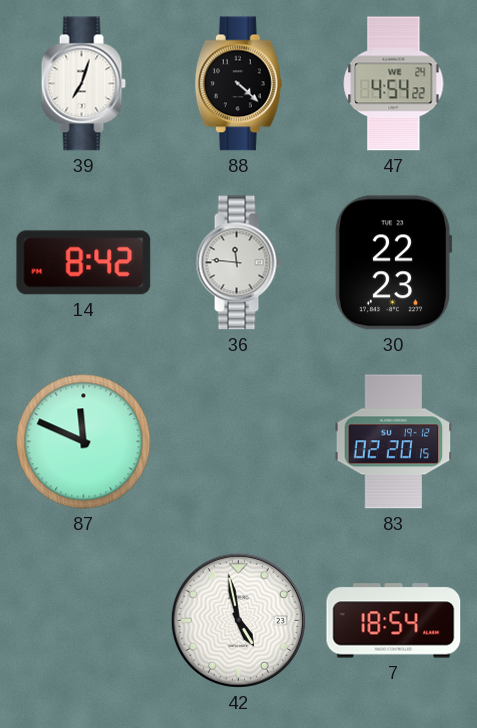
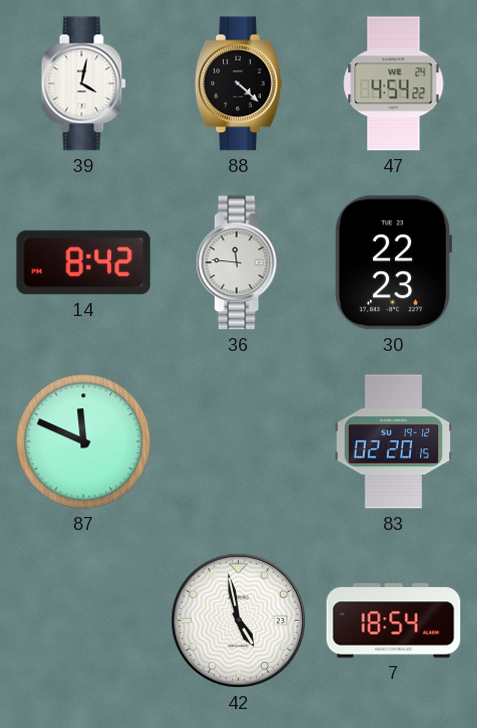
39: 7:03 -> 4:02 (83, 84)
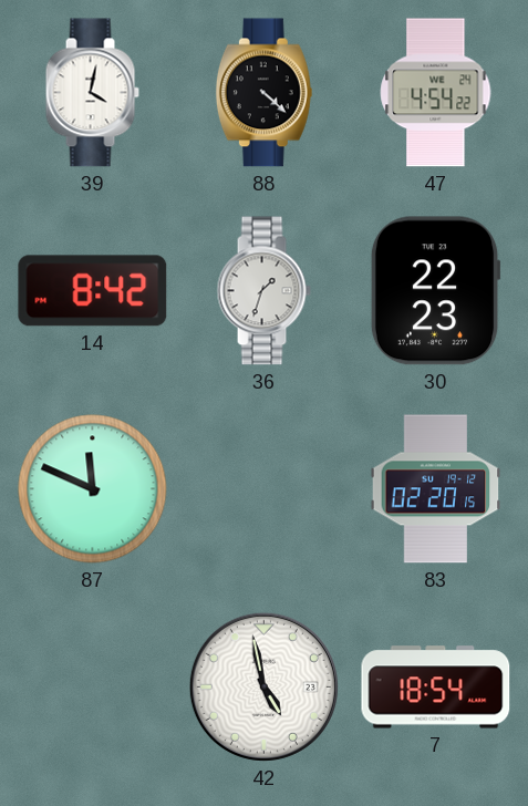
36: 11:46 -> 1:33 (263, 291)
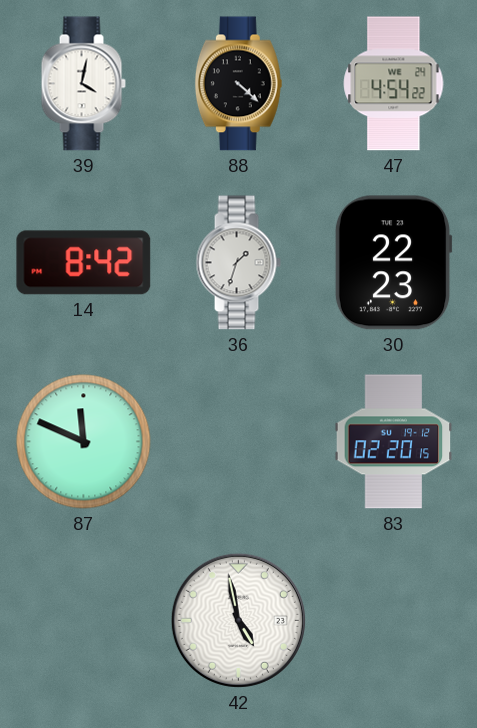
7: 18:54 -> none (436, 688)
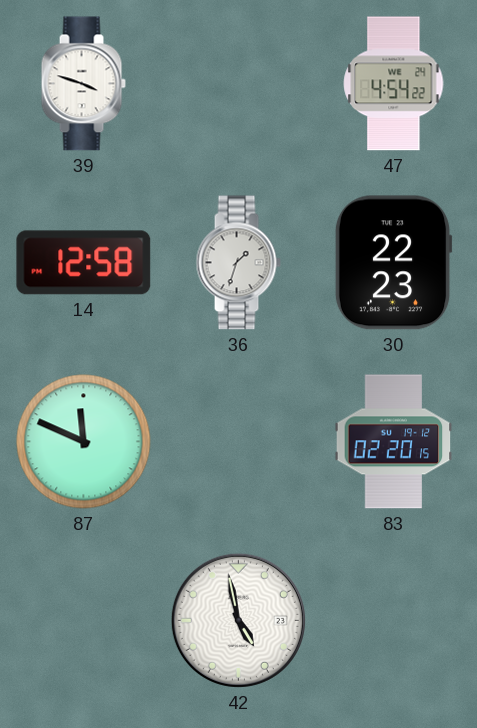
39: 4:02 -> 3:48 (83, 84)
88: 4:22 -> none (238, 84)
14: 8:42 -> 12:58 (84, 263)
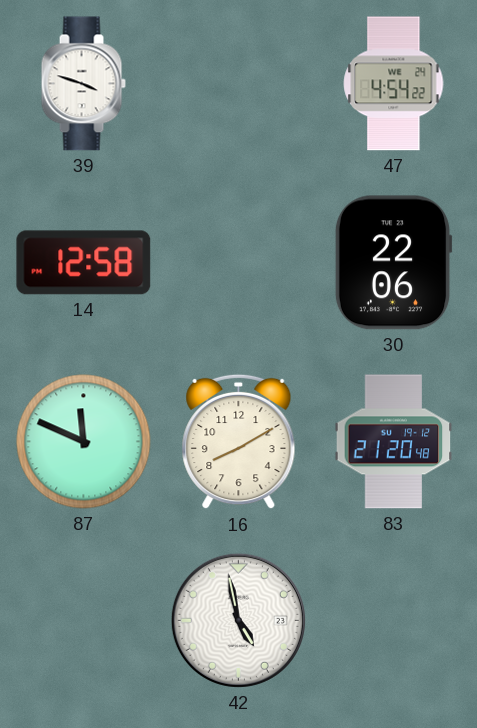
36: 1:33 -> none (238, 263)
30: 22:23 -> 22:06 (393, 263)
16: none -> 8:10 (239, 442)
83: 02:20 -> 21:20 (394, 442)
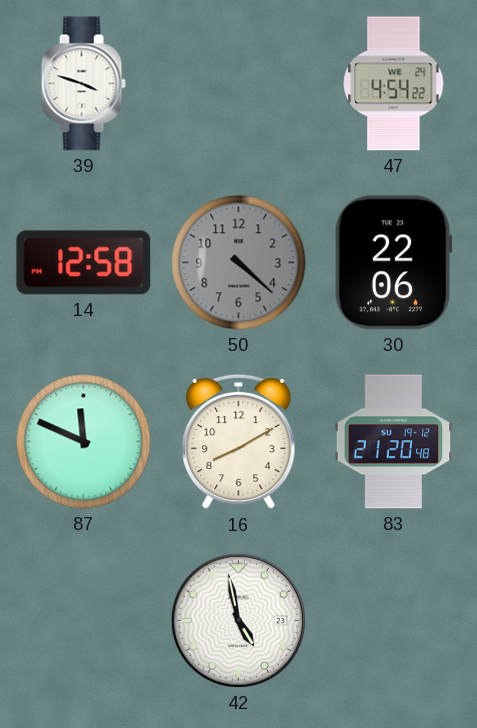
50: none -> 4:22 (239, 263)
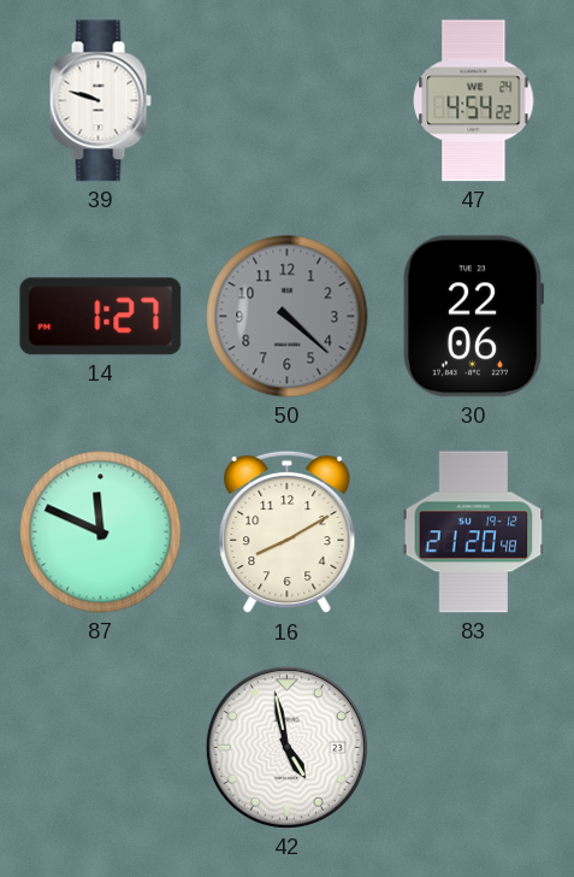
39: 3:48 -> 9:48 (100, 101)
14: 12:58 -> 1:27 (101, 317)
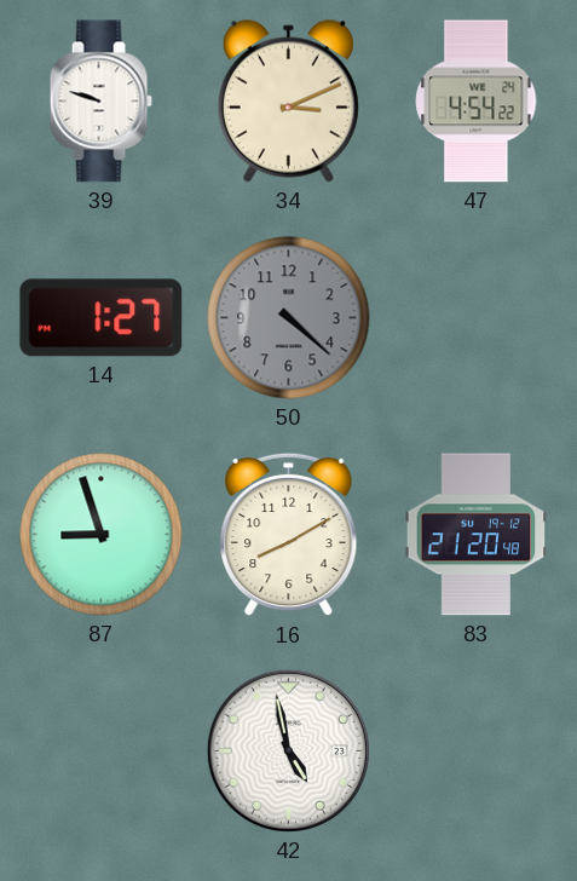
34: none -> 3:11 (288, 100)
30: 22:06 -> none (473, 317)
87: 11:49 -> 8:57 (102, 535)
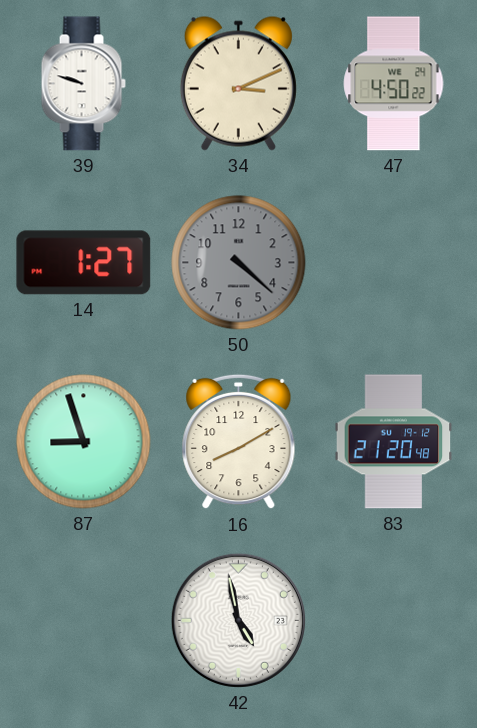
47: 4:54 -> 4:50 (394, 84)
